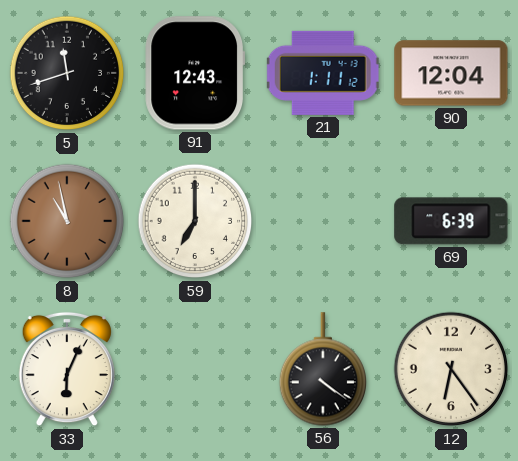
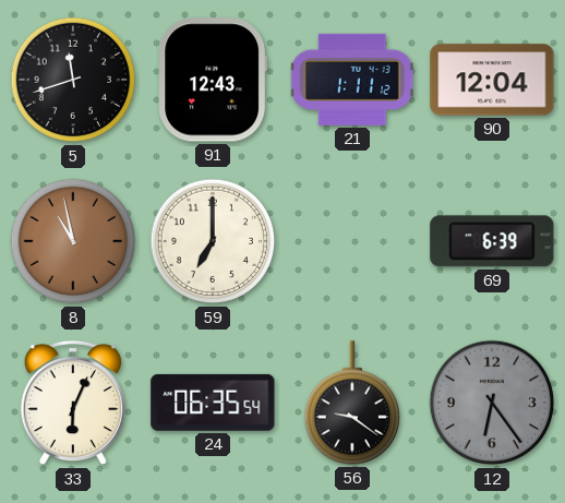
24: none -> 06:35 (213, 403)
56: 4:21 -> 9:21 (351, 403)
12 dial: cream -> grey (492, 403)
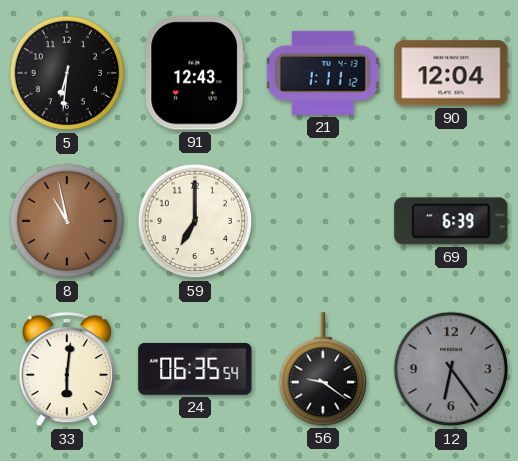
5: 11:42 -> 6:31 (67, 73)
33: 6:04 -> 6:01 (67, 369)
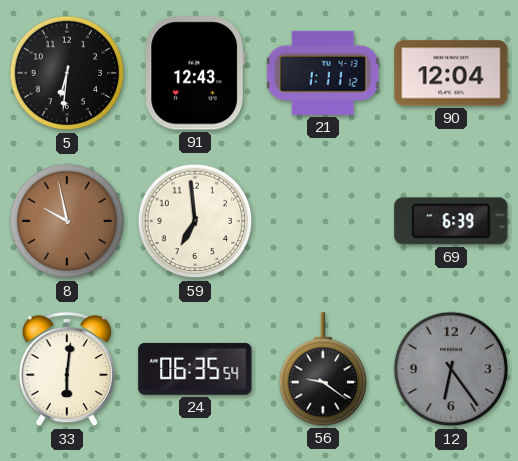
8: 10:58 -> 9:58 (67, 221)
59: 7:00 -> 6:59 (195, 221)
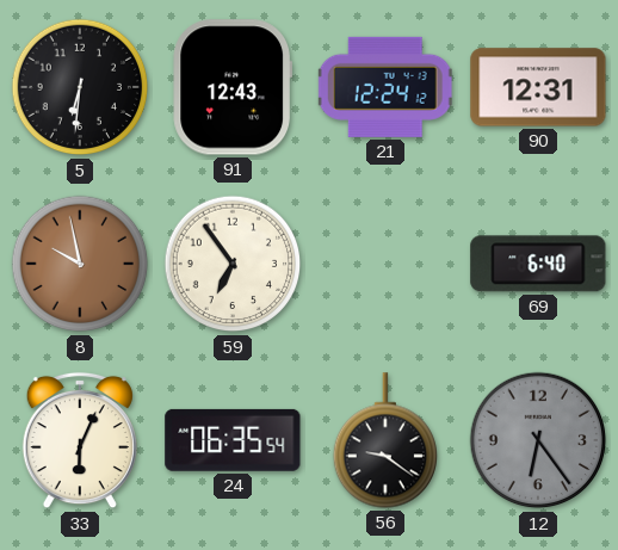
21: 1:11 -> 12:24 (385, 87)
90: 12:04 -> 12:31 (538, 87)
59: 6:59 -> 6:54 (233, 264)
69: 6:39 -> 6:40 (538, 264)
33: 6:01 -> 6:04 (80, 440)
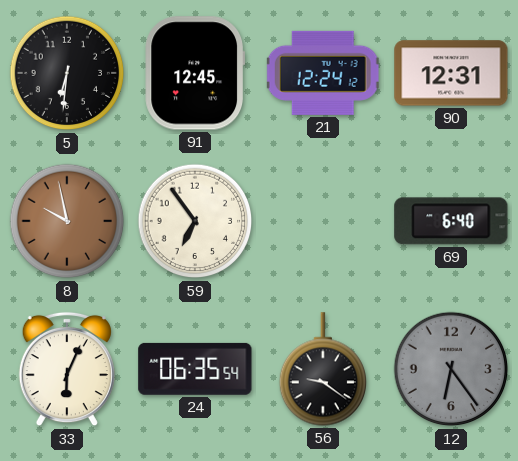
91: 12:43 -> 12:45 (194, 73)
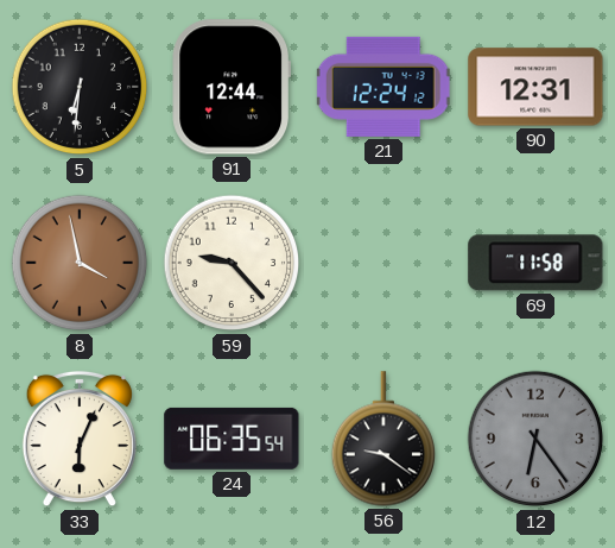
91: 12:45 -> 12:44 (230, 87)
8: 9:58 -> 3:58 (80, 263)
59: 6:54 -> 9:23 (232, 263)
69: 6:40 -> 11:58 (535, 263)
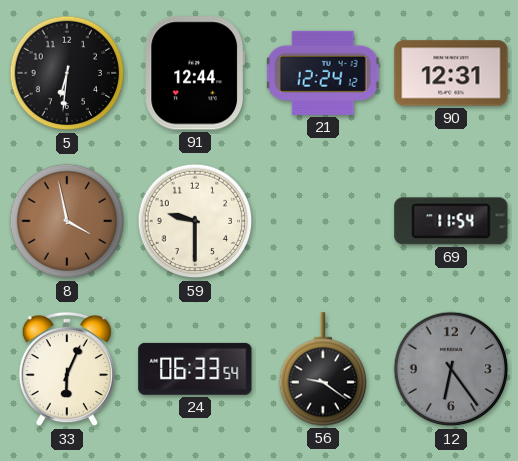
59: 9:23 -> 9:30 (195, 221)
69: 11:58 -> 11:54 (451, 221)
24: 06:35 -> 06:33 (195, 369)
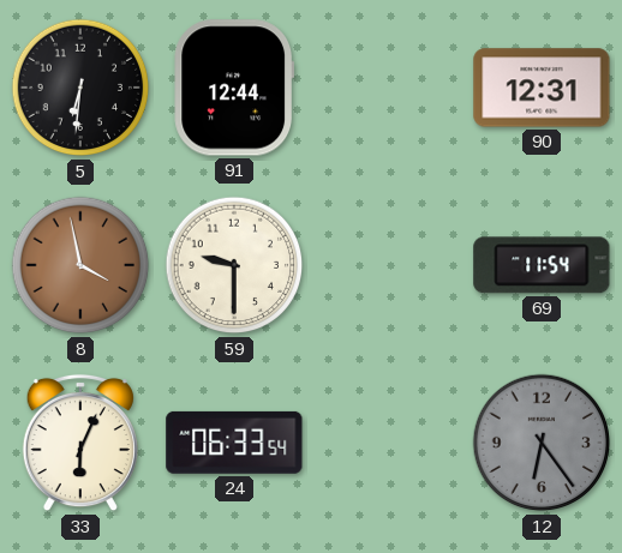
21: 12:24 -> none (323, 73)
56: 9:21 -> none (322, 369)
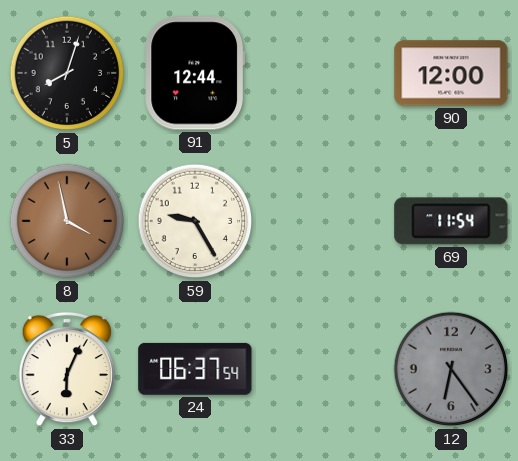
5: 6:31 -> 8:03 (67, 73)
90: 12:31 -> 12:00 (451, 73)
59: 9:30 -> 9:25 (195, 221)
24: 06:33 -> 06:37 (195, 369)
